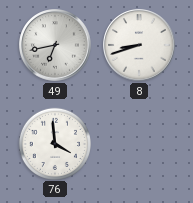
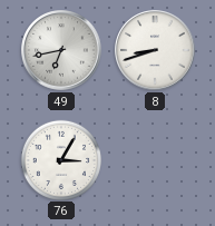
76: 3:59 -> 3:05 (60, 159)
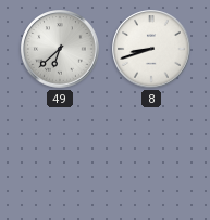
49: 6:43 -> 6:38 (60, 49)
76: 3:05 -> none (60, 159)
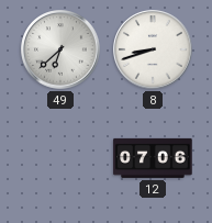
12: none -> 07:06 (153, 158)
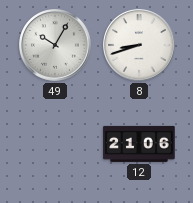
49: 6:38 -> 10:05 (55, 45)
12: 07:06 -> 21:06 (139, 144)
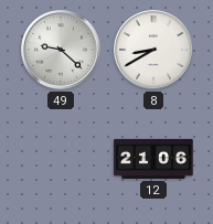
49: 10:05 -> 9:22 (61, 50)
8: 8:42 -> 8:40 (153, 50)
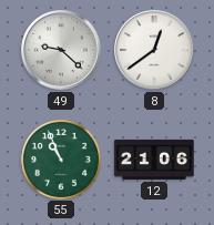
8: 8:40 -> 12:39 (154, 50)
55: none -> 10:56 (60, 158)
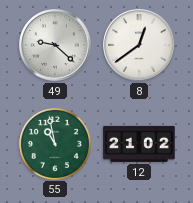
55: 10:56 -> 10:58 (54, 143)
12: 21:06 -> 21:02 (139, 144)
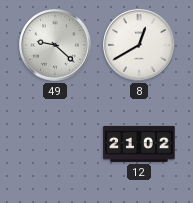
8: 12:39 -> 12:40 (139, 45)
55: 10:58 -> none (54, 143)
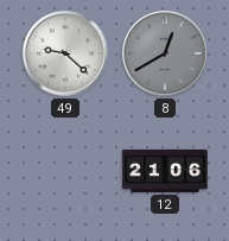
8 dial: white -> grey (165, 53)
12: 21:02 -> 21:06 (165, 171)
